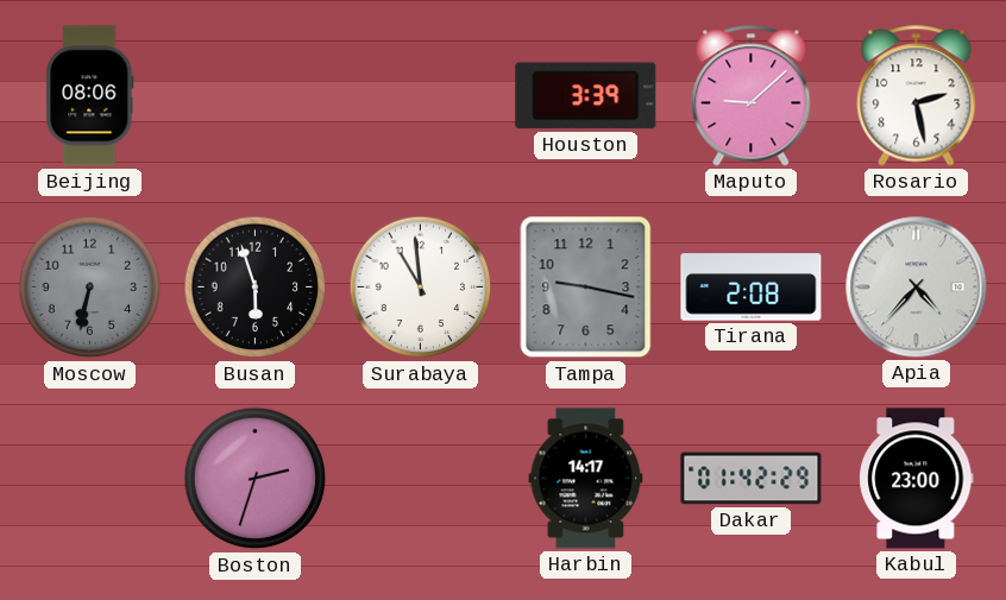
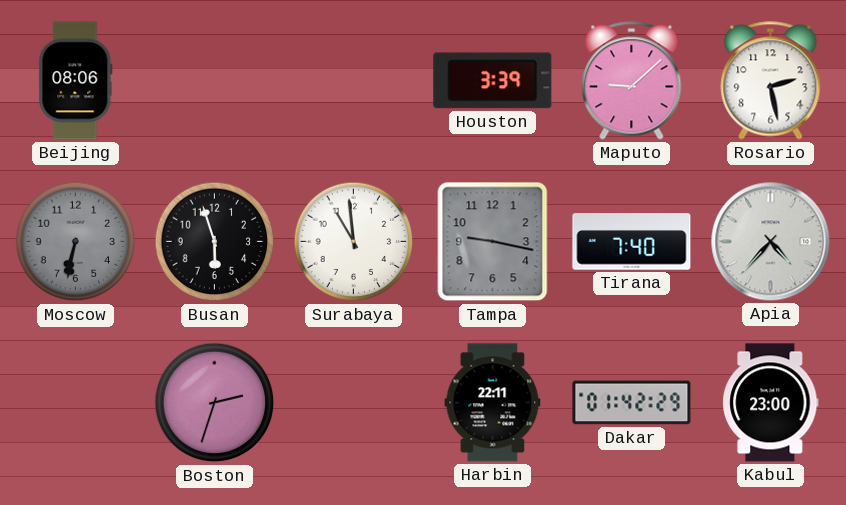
Tirana: 2:08 -> 7:40 (632, 242)
Harbin: 14:17 -> 22:11 (493, 403)
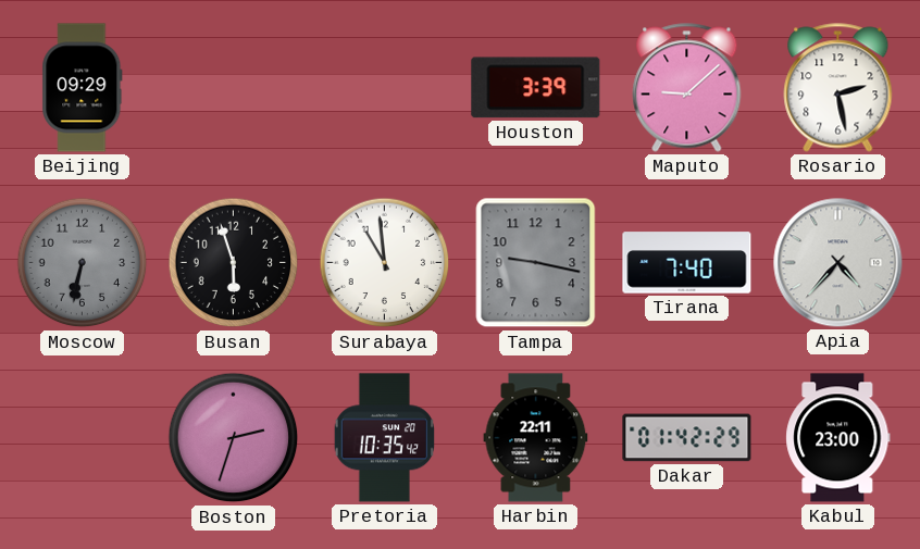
Beijing: 08:06 -> 09:29 (83, 88)
Pretoria: none -> 10:35 (384, 438)
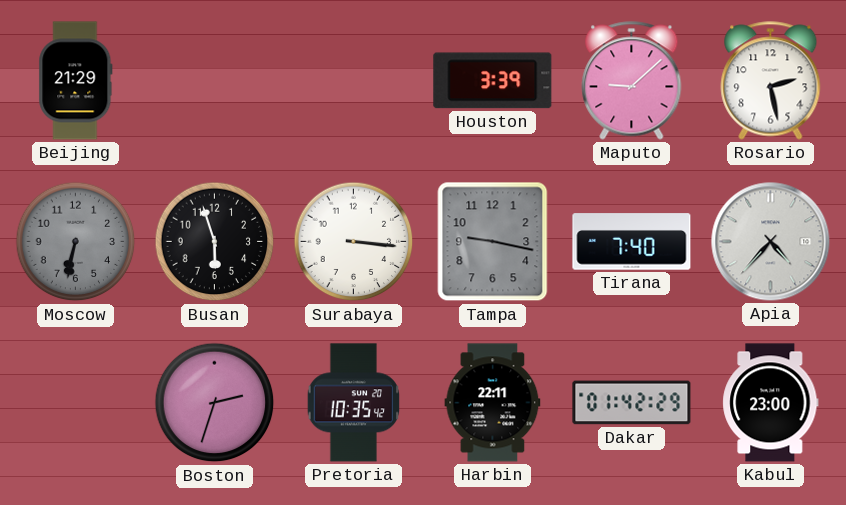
Beijing: 09:29 -> 21:29 (76, 81)
Surabaya: 10:59 -> 3:16 (354, 242)
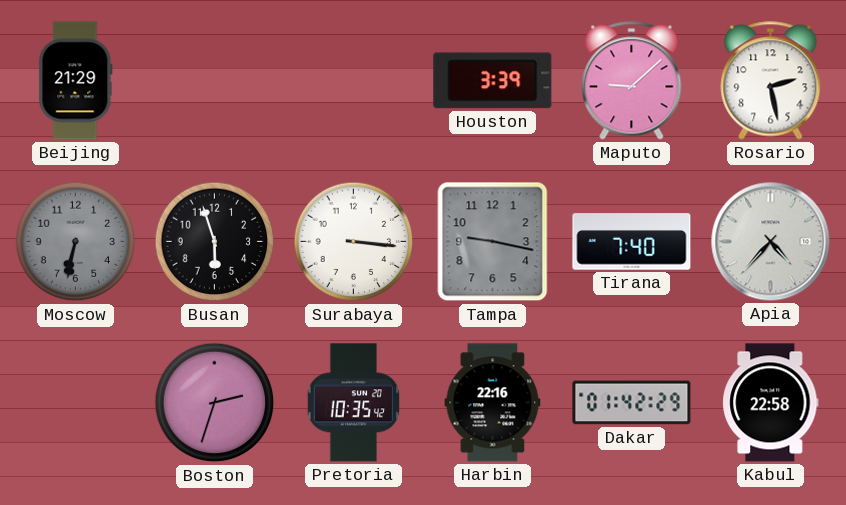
Harbin: 22:11 -> 22:16 (493, 403)
Kabul: 23:00 -> 22:58 (771, 403)
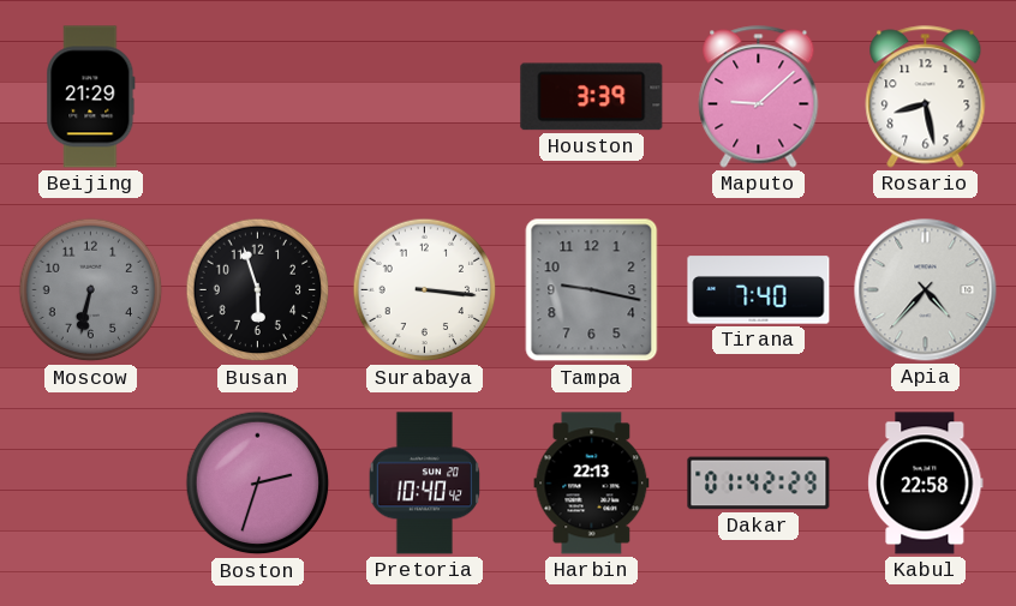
Rosario: 2:28 -> 8:28 (926, 97)
Pretoria: 10:35 -> 10:40 (424, 484)
Harbin: 22:16 -> 22:13 (592, 484)
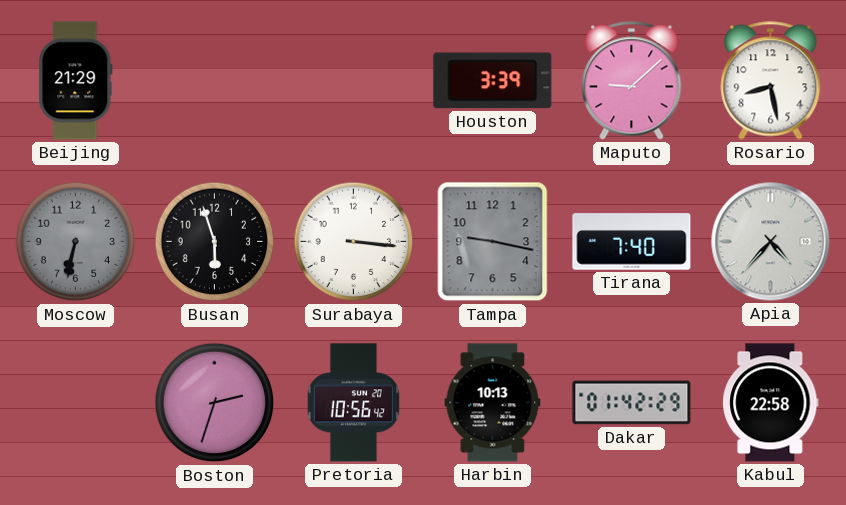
Pretoria: 10:40 -> 10:56 (353, 403)
Harbin: 22:13 -> 10:13 (493, 403)
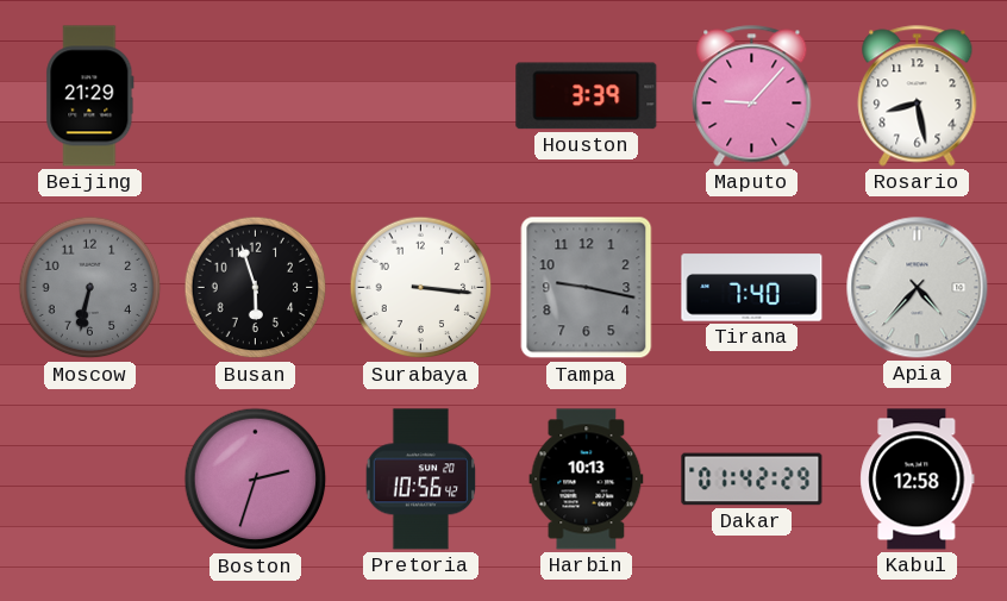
Maputo: 9:08 -> 9:07 (752, 96)
Kabul: 22:58 -> 12:58 (918, 480)
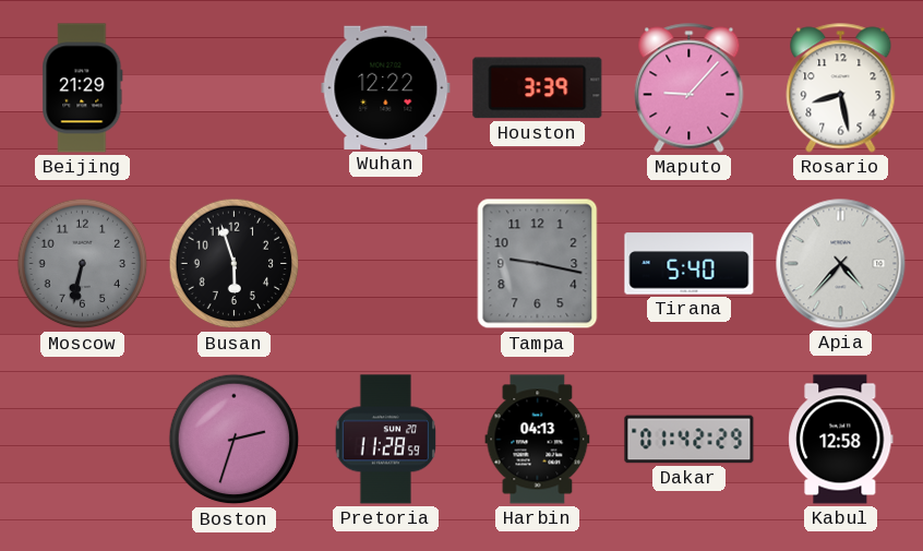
Wuhan: none -> 12:22 (386, 87)
Surabaya: 3:16 -> none (421, 288)
Tirana: 7:40 -> 5:40 (690, 264)
Pretoria: 10:56 -> 11:28 (385, 440)
Harbin: 10:13 -> 04:13 (538, 440)
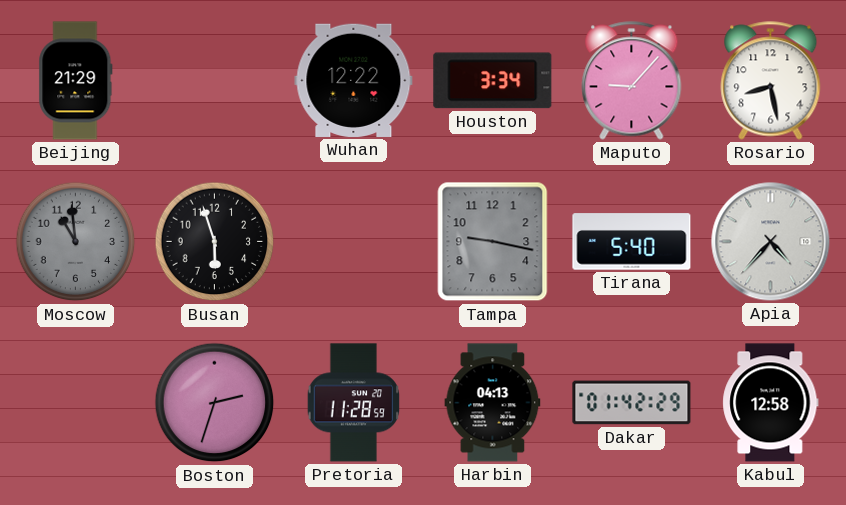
Houston: 3:39 -> 3:34 (493, 81)
Moscow: 6:32 -> 10:59 (76, 242)
